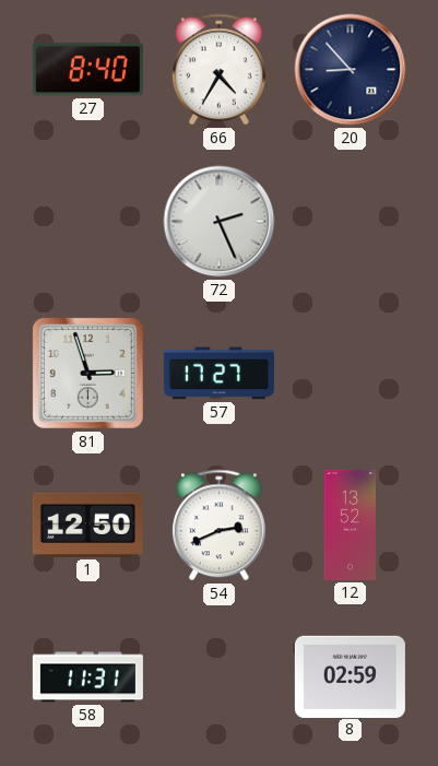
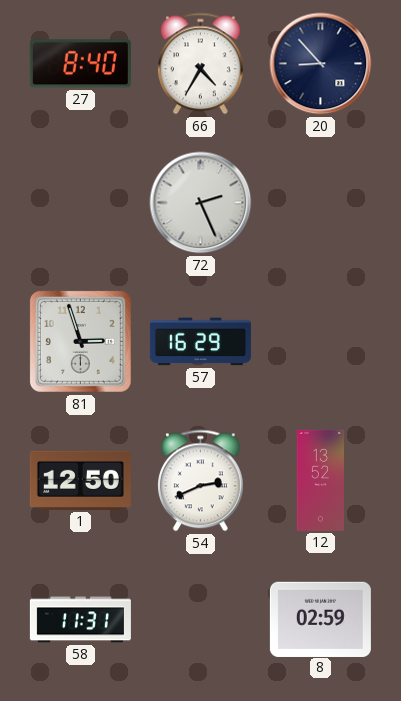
57: 17:27 -> 16:29 (200, 342)
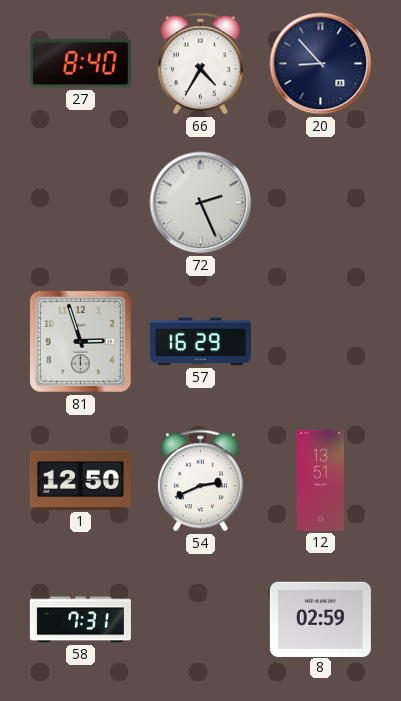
12: 13:52 -> 13:51 (320, 480)
58: 11:31 -> 7:31 (80, 620)
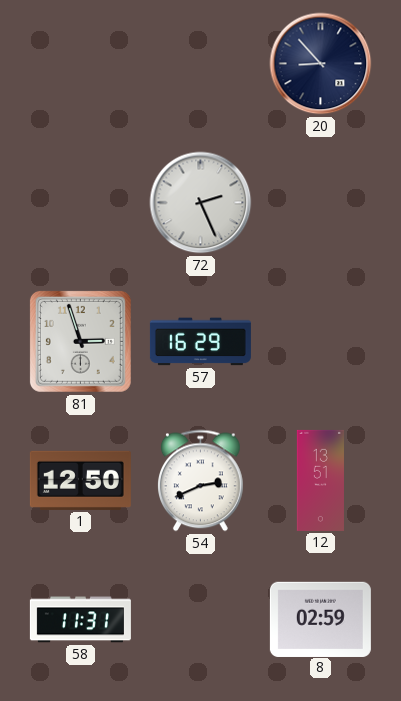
27: 8:40 -> none (80, 64)
66: 4:35 -> none (201, 64)
58: 7:31 -> 11:31 (80, 620)
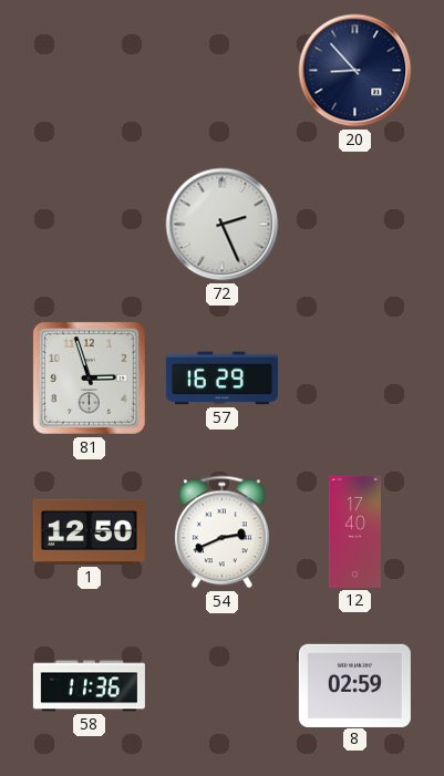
12: 13:51 -> 17:40 (354, 531)
58: 11:31 -> 11:36 (89, 686)
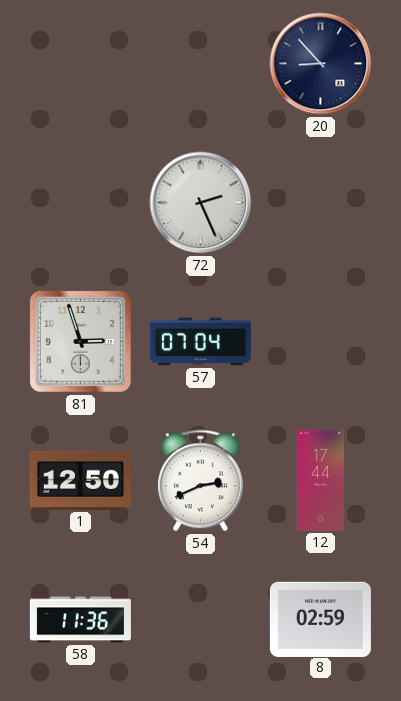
57: 16:29 -> 07:04 (200, 342)
12: 17:40 -> 17:44 (320, 480)
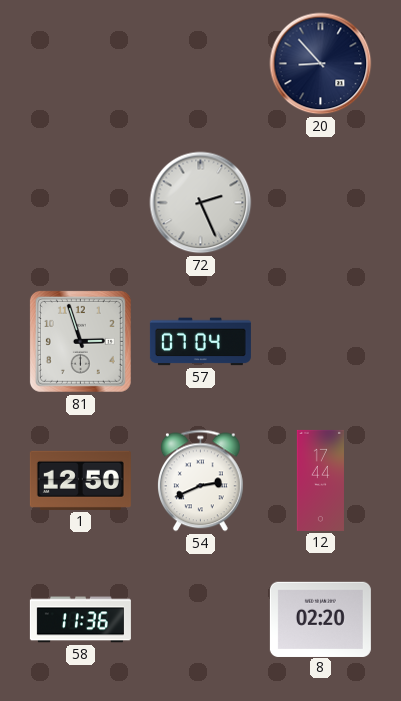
8: 02:59 -> 02:20 (320, 619)
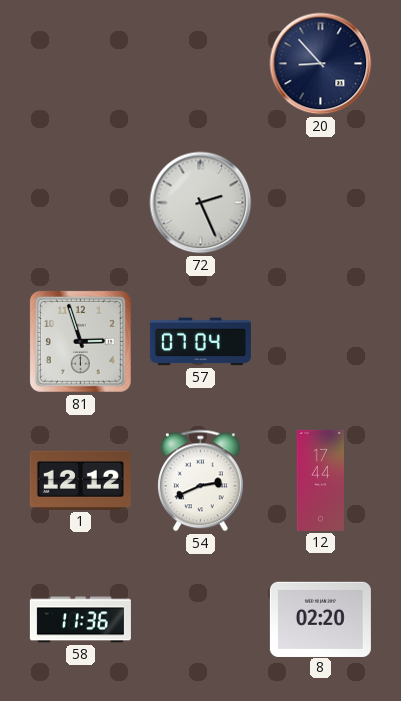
1: 12:50 -> 12:12 (80, 480)
